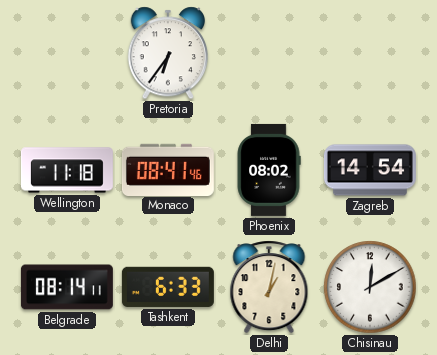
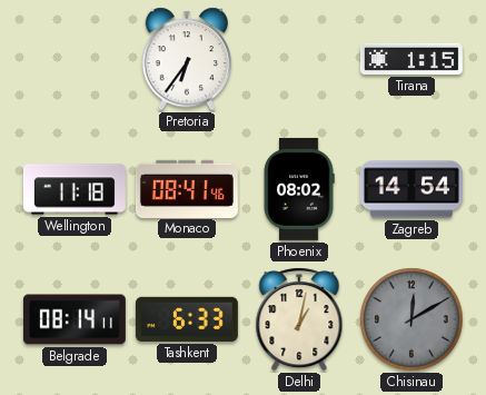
Tirana: none -> 1:15 (411, 59)
Chisinau dial: white -> grey (411, 319)
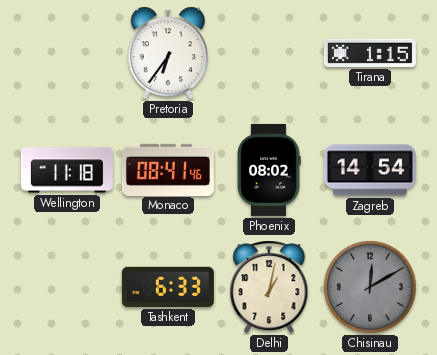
Belgrade: 08:14 -> none (75, 319)
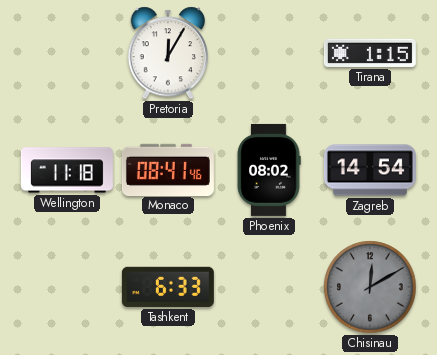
Pretoria: 6:36 -> 12:05 (167, 53)
Delhi: 1:02 -> none (269, 287)
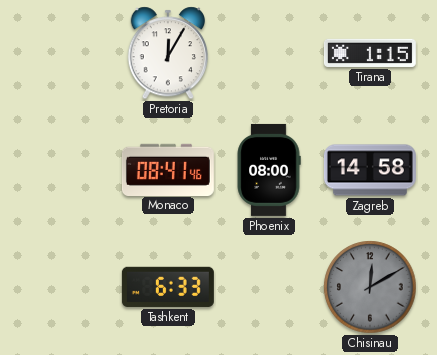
Wellington: 11:18 -> none (67, 170)
Phoenix: 08:02 -> 08:00 (269, 170)
Zagreb: 14:54 -> 14:58 (370, 170)
